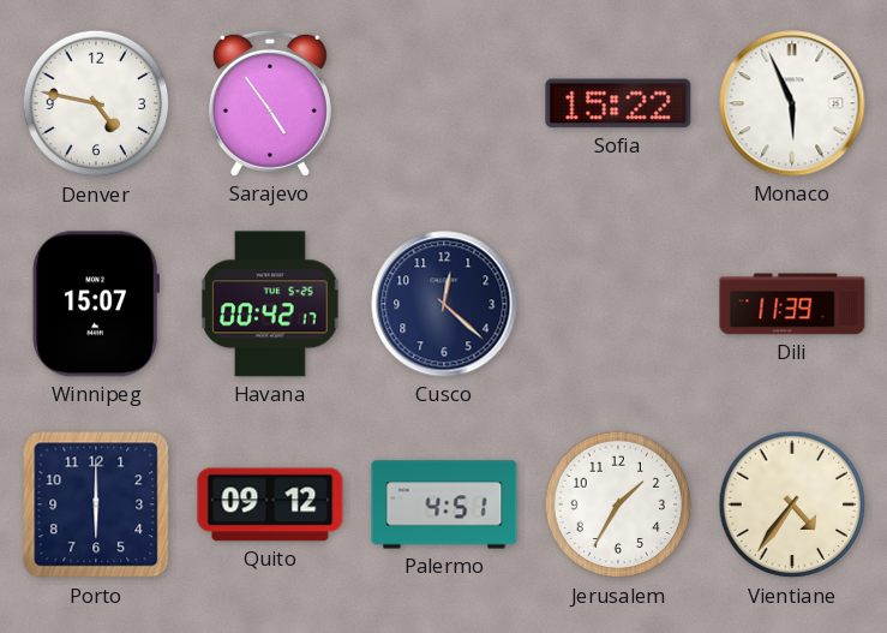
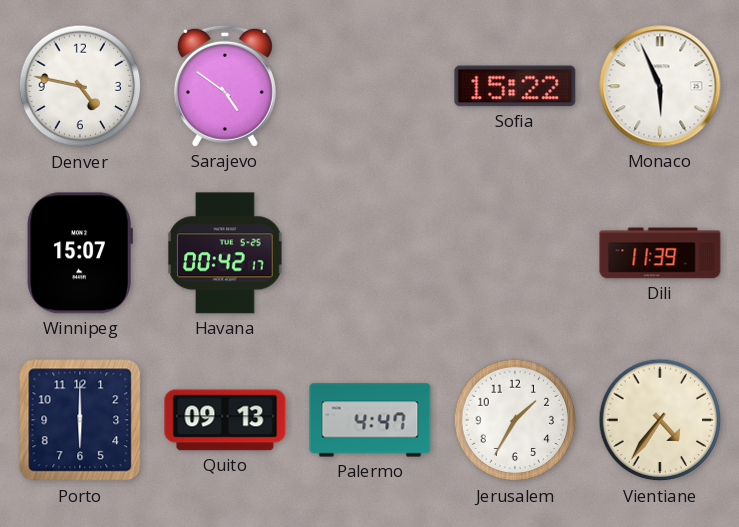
Sarajevo: 4:54 -> 4:51 (225, 86)
Cusco: 12:22 -> none (444, 304)
Quito: 09:12 -> 09:13 (225, 420)
Palermo: 4:51 -> 4:47 (370, 420)
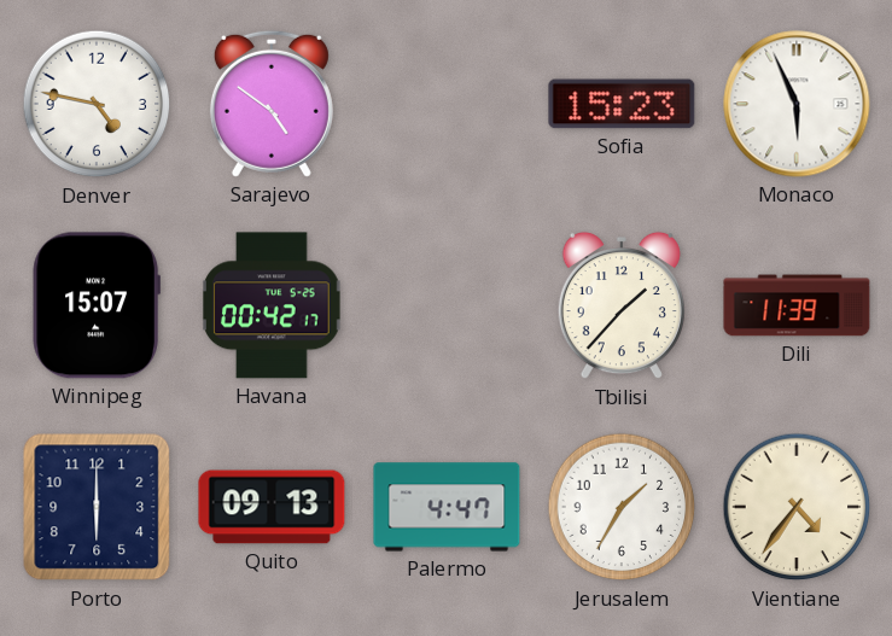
Sofia: 15:22 -> 15:23 (622, 104)
Tbilisi: none -> 1:37 (622, 305)
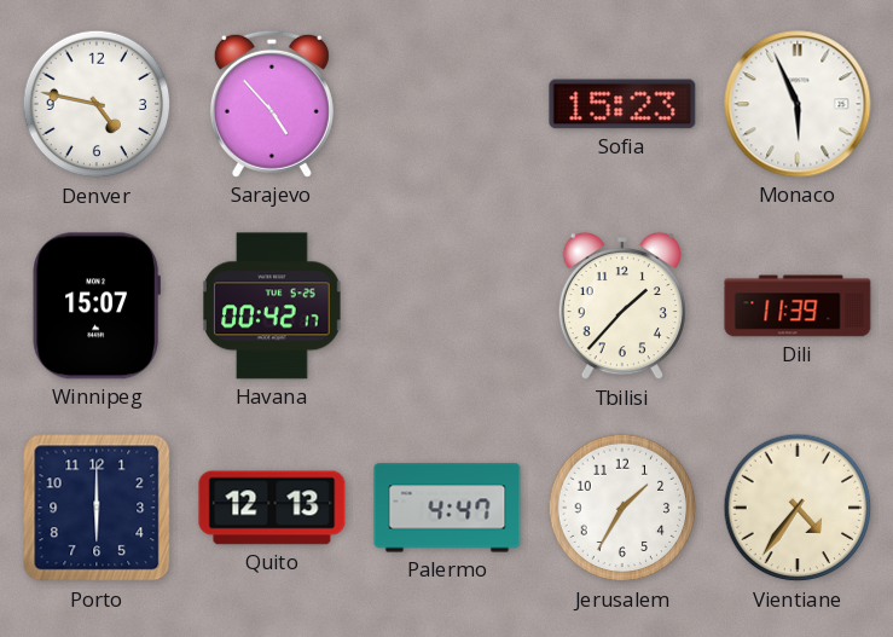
Sarajevo: 4:51 -> 4:53 (272, 104)
Quito: 09:13 -> 12:13 (272, 508)
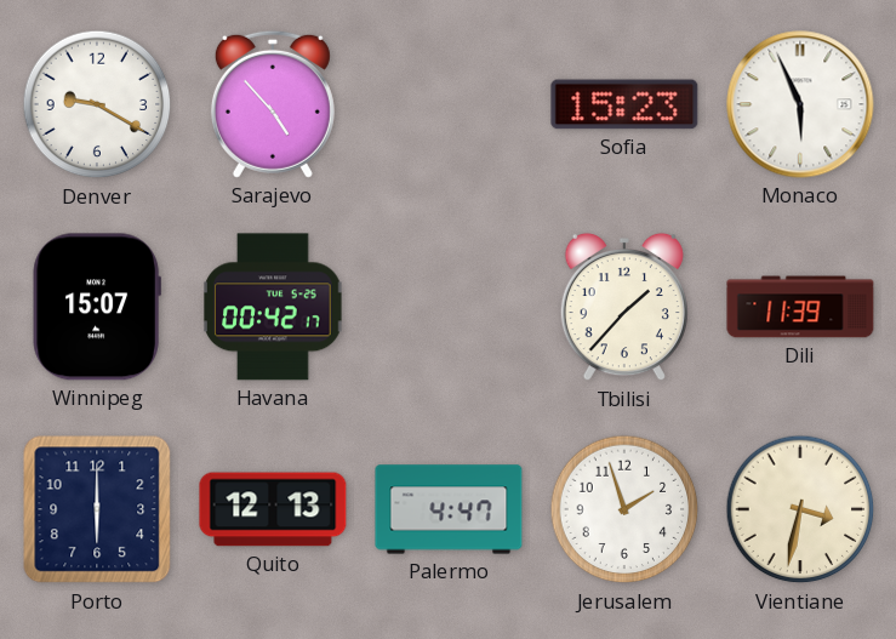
Denver: 4:47 -> 9:20 (97, 104)
Jerusalem: 1:35 -> 1:57 (624, 509)
Vientiane: 4:36 -> 3:32 (800, 509)
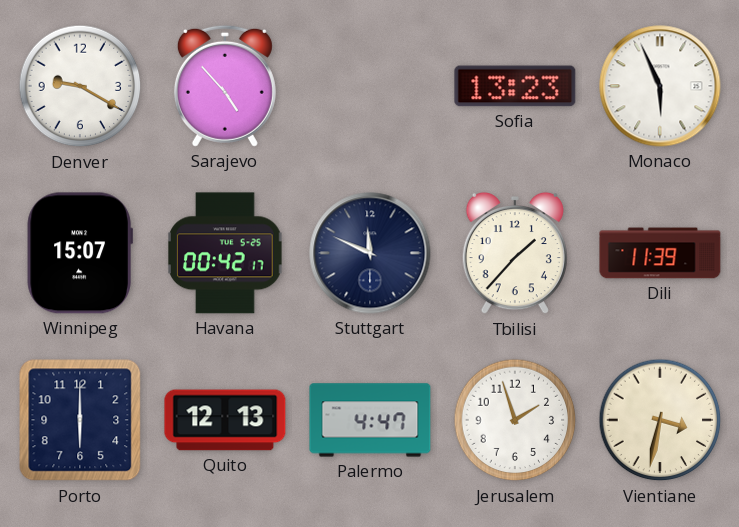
Sofia: 15:23 -> 13:23 (515, 86)
Stuttgart: none -> 11:49 (370, 253)
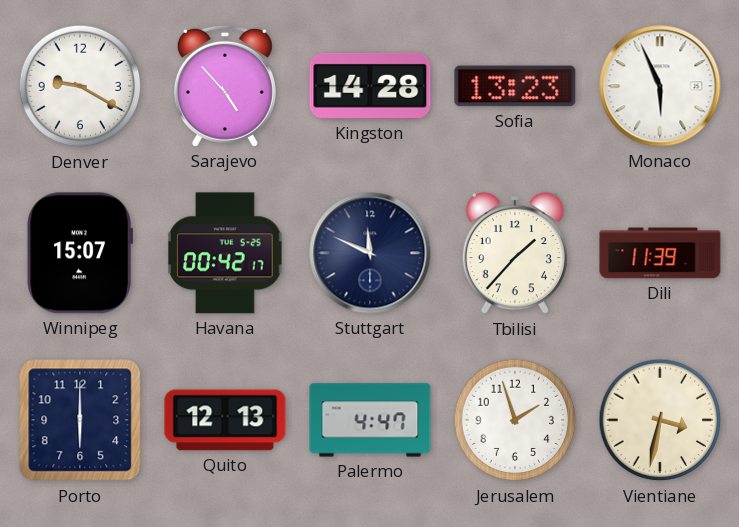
Kingston: none -> 14:28 (370, 86)
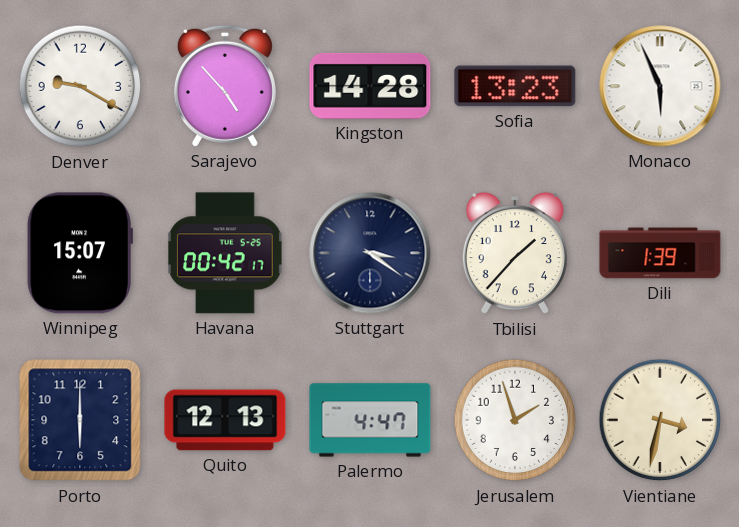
Stuttgart: 11:49 -> 3:21 (370, 253)
Dili: 11:39 -> 1:39 (660, 253)
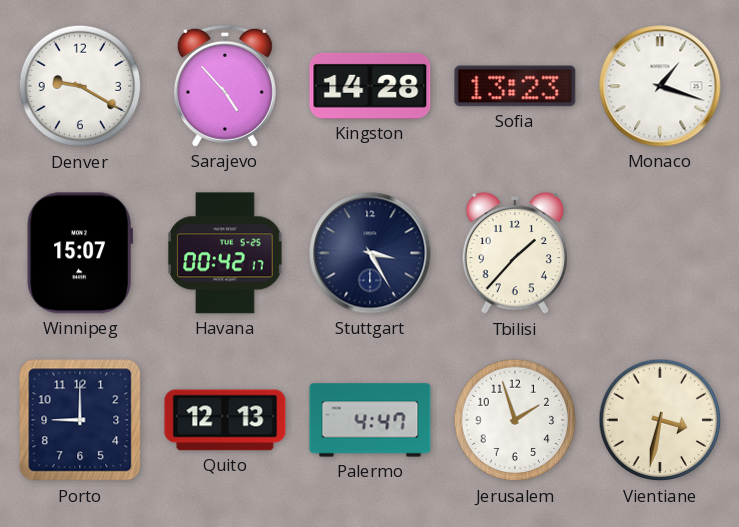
Monaco: 5:56 -> 1:18 (660, 86)
Stuttgart: 3:21 -> 3:25 (370, 253)
Dili: 1:39 -> none (660, 253)
Porto: 6:00 -> 9:00 (80, 420)
